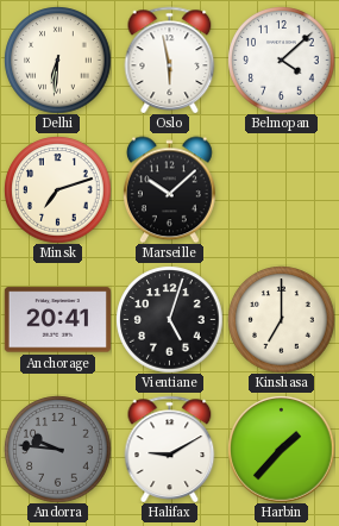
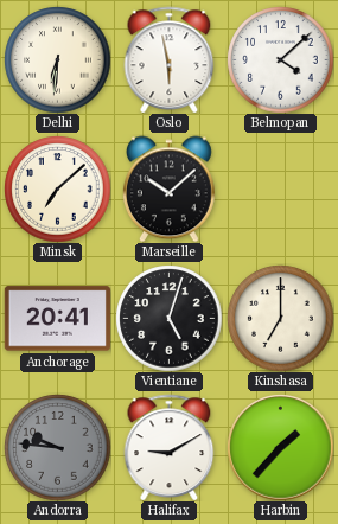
Minsk: 7:12 -> 7:08 (57, 188)
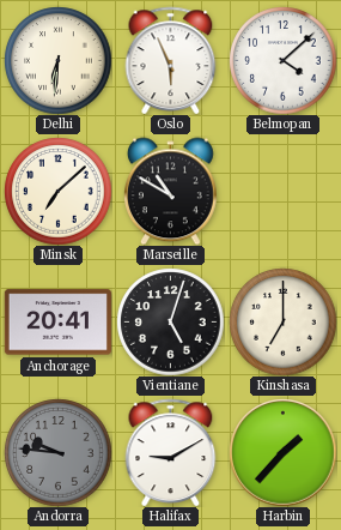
Oslo: 5:58 -> 5:56 (171, 60)
Marseille: 10:08 -> 10:50 (170, 191)
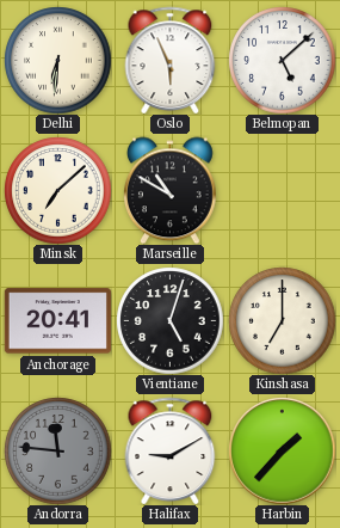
Belmopan: 4:08 -> 5:08 (282, 60)
Andorra: 9:46 -> 11:46 (57, 450)
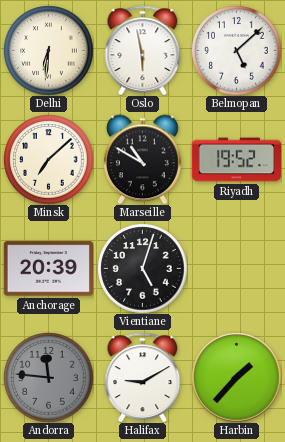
Oslo: 5:56 -> 5:58 (143, 50)
Riyadh: none -> 19:52 (236, 160)
Anchorage: 20:41 -> 20:39 (48, 269)
Kinshasa: 7:00 -> none (282, 320)
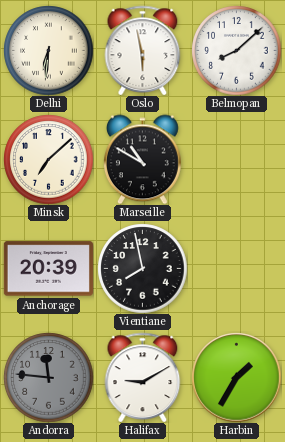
Belmopan: 5:08 -> 8:08 (236, 50)
Riyadh: 19:52 -> none (236, 160)
Vientiane: 5:03 -> 7:58 (142, 268)
Harbin: 1:37 -> 1:35 (236, 377)
